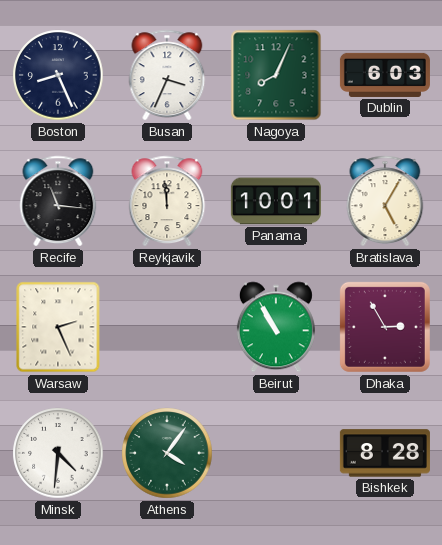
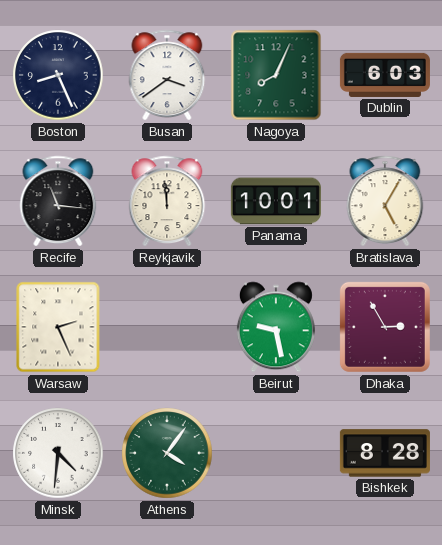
Busan: 3:34 -> 3:39 (167, 75)
Beirut: 10:55 -> 9:28 (276, 327)
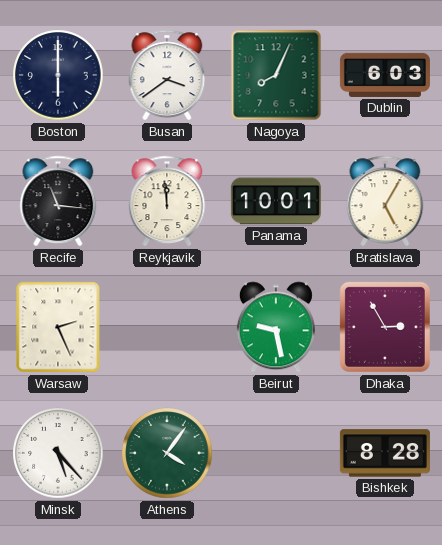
Boston: 8:26 -> 6:00 (58, 75)
Minsk: 4:31 -> 5:23 (58, 453)
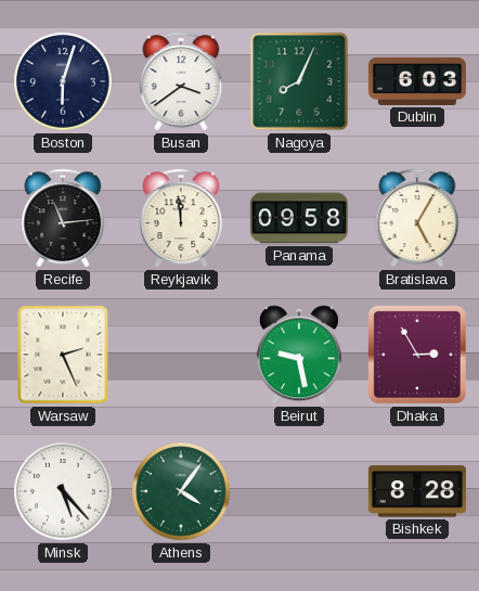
Boston: 6:00 -> 6:03 (63, 81)
Recife: 11:16 -> 11:14 (63, 218)
Panama: 10:01 -> 09:58 (299, 218)
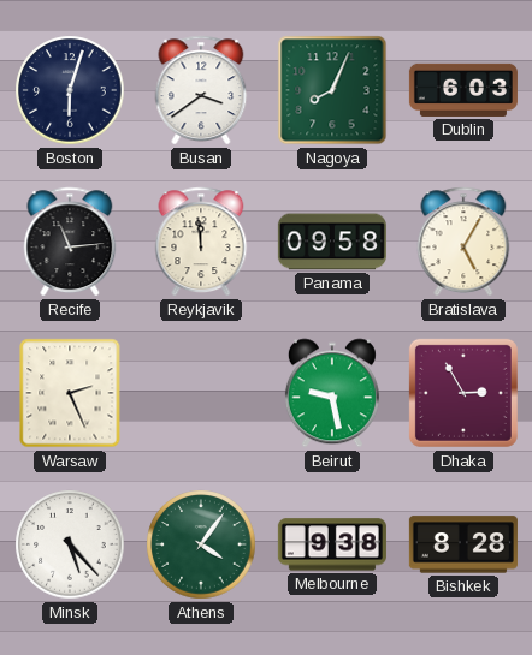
Melbourne: none -> 9:38 (332, 544)
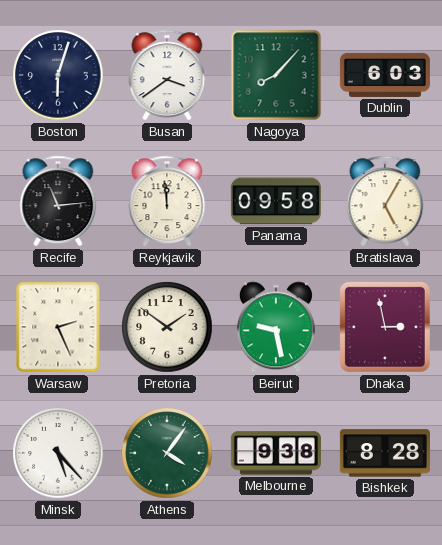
Nagoya: 8:04 -> 8:07 (276, 75)
Pretoria: none -> 1:51 (167, 327)
Dhaka: 2:55 -> 2:58 (385, 327)
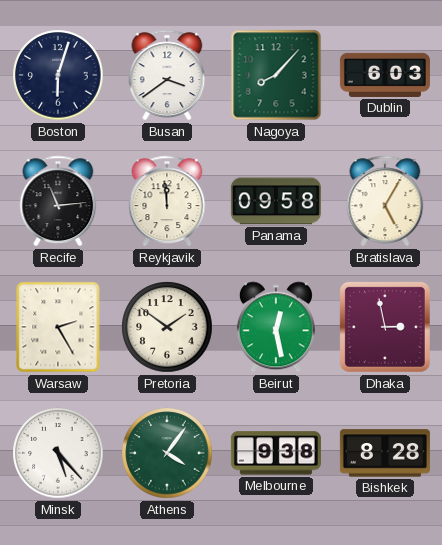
Warsaw: 2:26 -> 2:25 (58, 327)
Beirut: 9:28 -> 12:28 (276, 327)
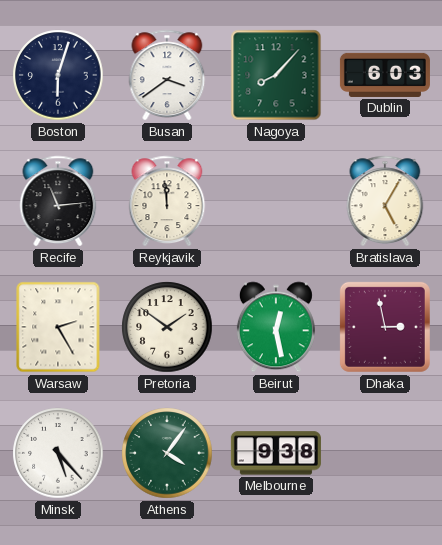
Panama: 09:58 -> none (276, 201)
Bishkek: 8:28 -> none (385, 453)
